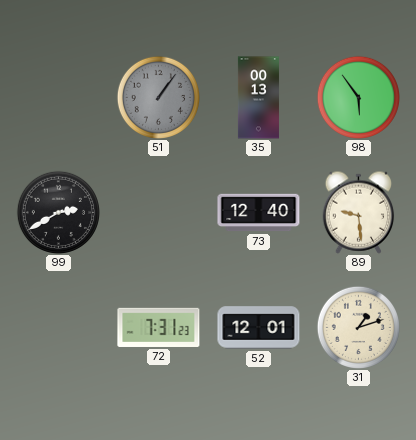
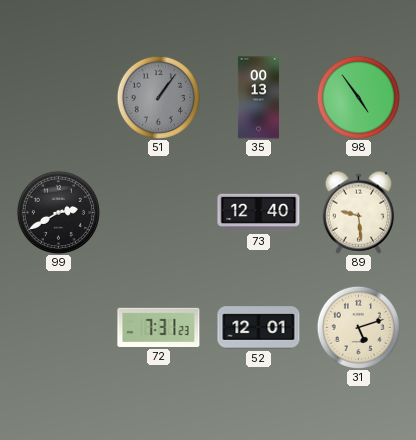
98: 5:54 -> 4:54 (358, 97)
31: 1:12 -> 5:12 (358, 327)
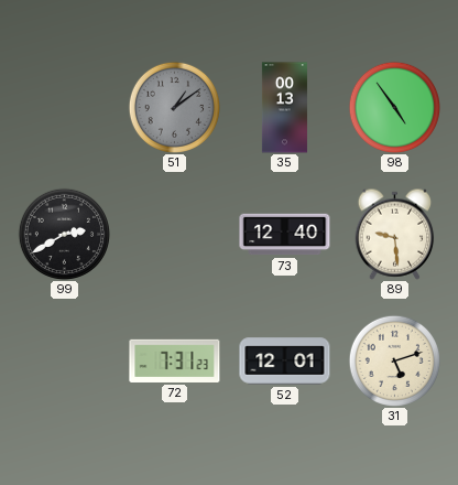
51: 1:06 -> 1:09 (174, 107)
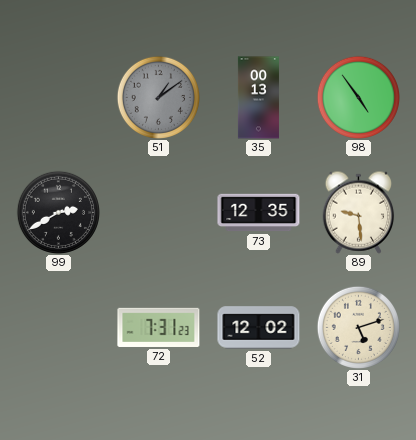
73: 12:40 -> 12:35 (259, 213)
52: 12:01 -> 12:02 (259, 328)
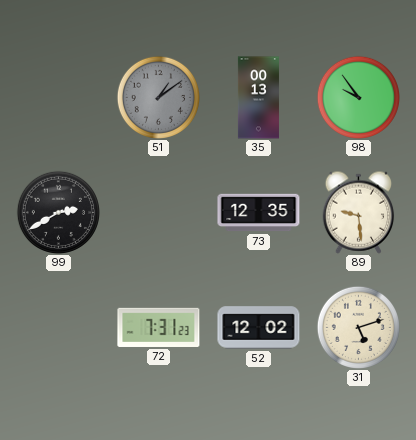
98: 4:54 -> 9:54 (358, 97)
